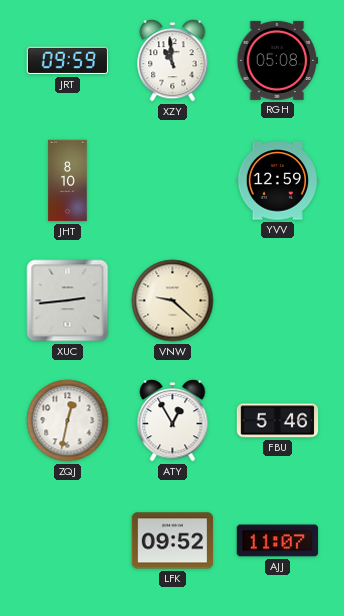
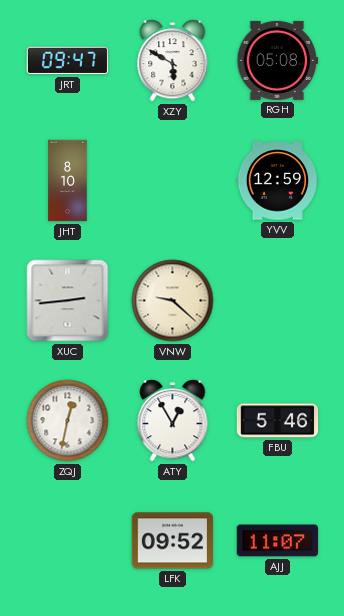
JRT: 09:59 -> 09:47 (68, 61)
XZY: 10:59 -> 5:50 (173, 61)
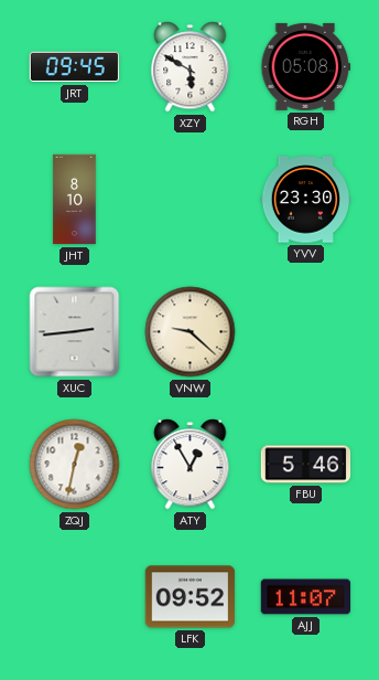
JRT: 09:47 -> 09:45 (75, 67)
YVV: 12:59 -> 23:30 (306, 200)
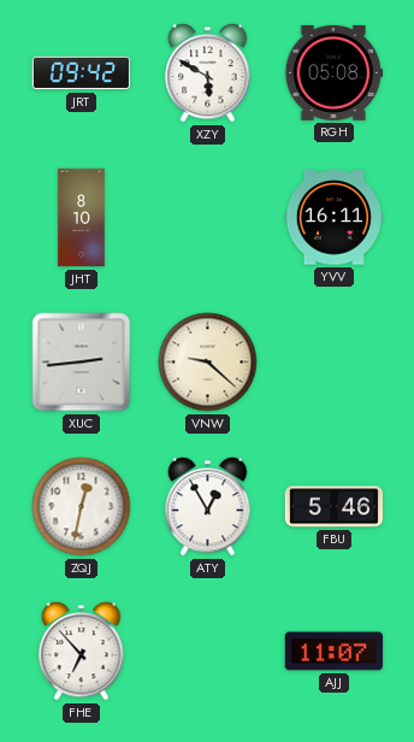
JRT: 09:45 -> 09:42 (82, 73)
YVV: 23:30 -> 16:11 (335, 218)
FHE: none -> 6:53 (82, 652)
LFK: 09:52 -> none (191, 597)
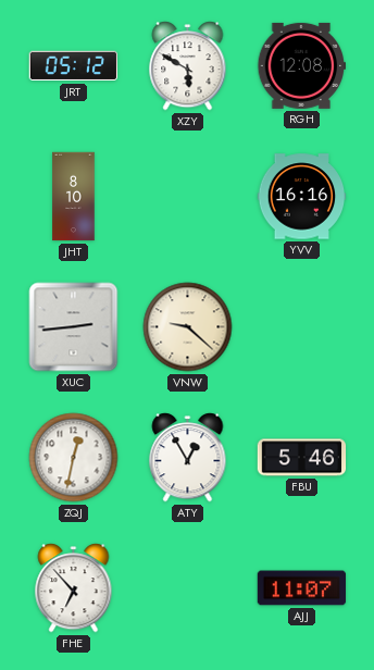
JRT: 09:42 -> 05:12 (74, 66)
RGH: 05:08 -> 12:08 (302, 65)
YVV: 16:11 -> 16:16 (302, 197)
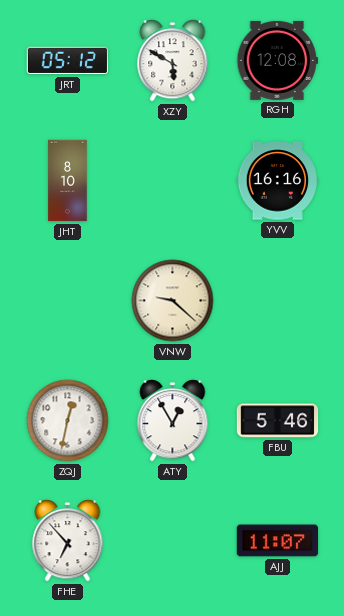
XUC: 2:44 -> none (74, 327)
